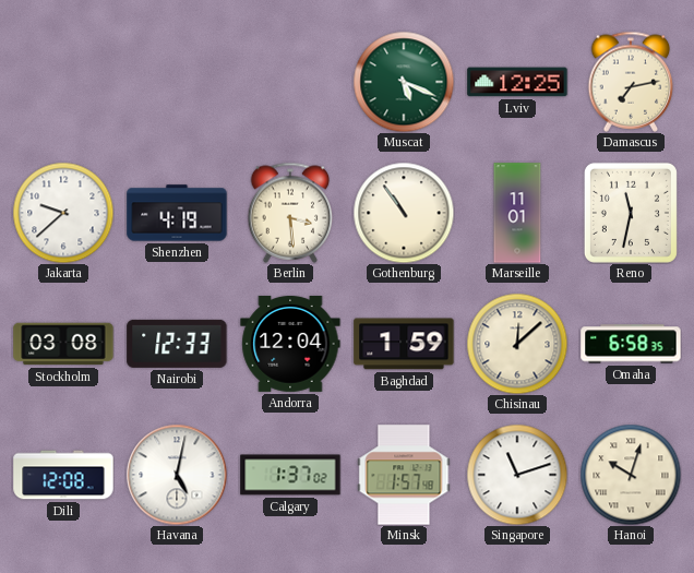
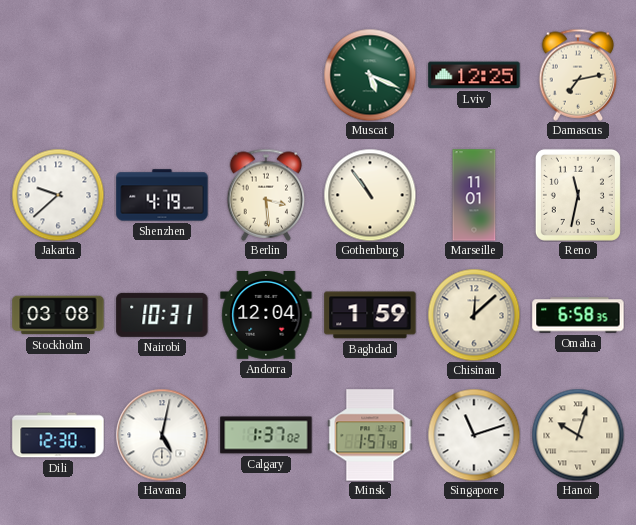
Nairobi: 12:33 -> 10:31 (162, 315)
Dili: 12:08 -> 12:30 (58, 435)
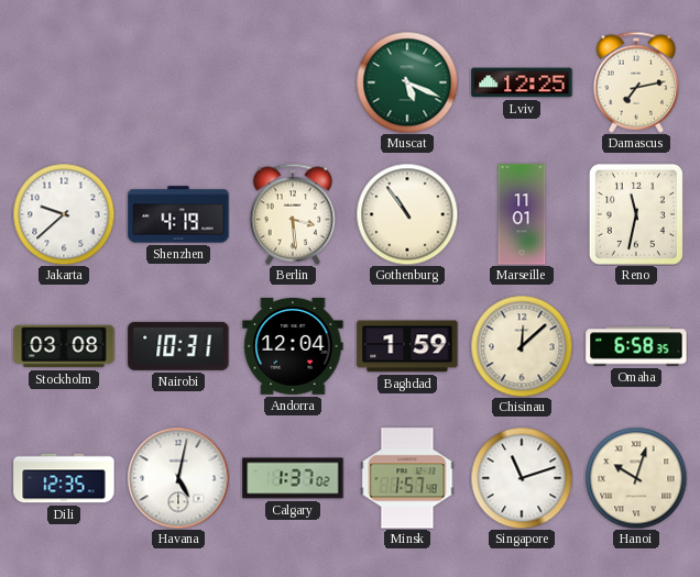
Dili: 12:30 -> 12:35 (64, 478)
